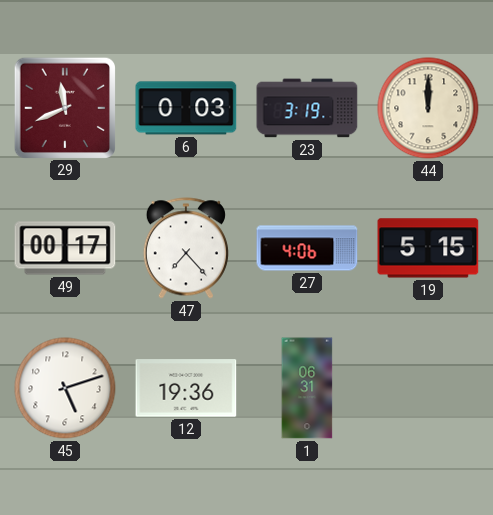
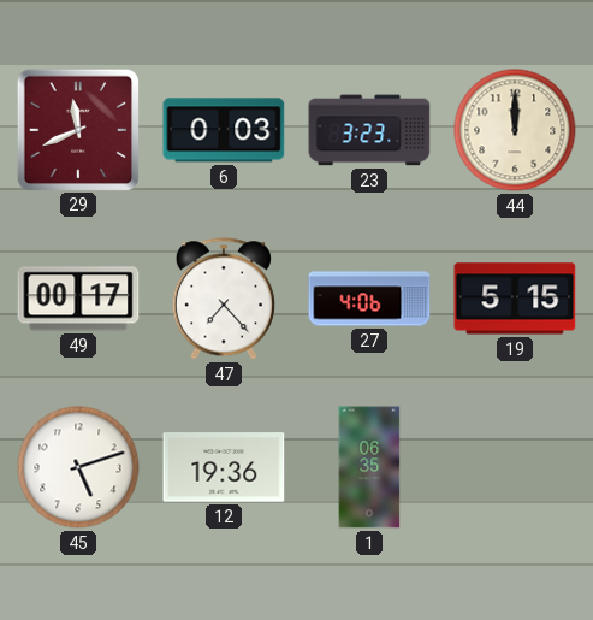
23: 3:19 -> 3:23 (369, 130)
1: 06:31 -> 06:35 (369, 467)
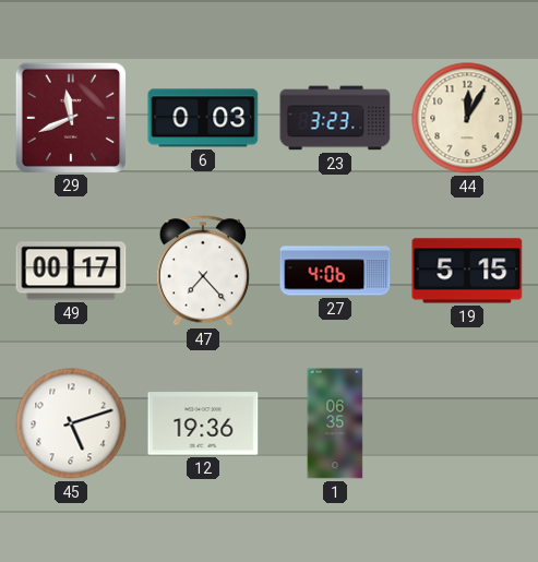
44: 12:00 -> 12:05 (467, 118)
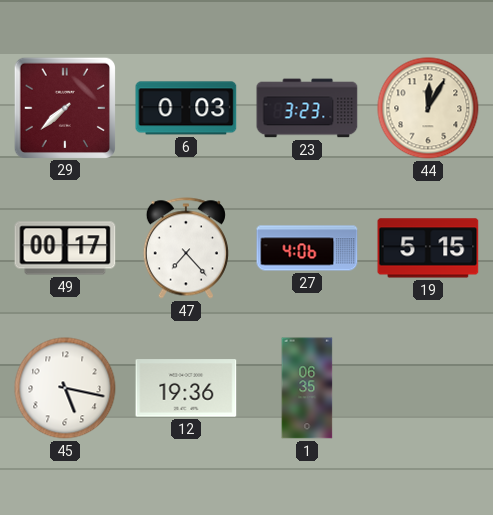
29: 11:41 -> 7:38 (64, 107)
45: 5:12 -> 5:17 (65, 388)
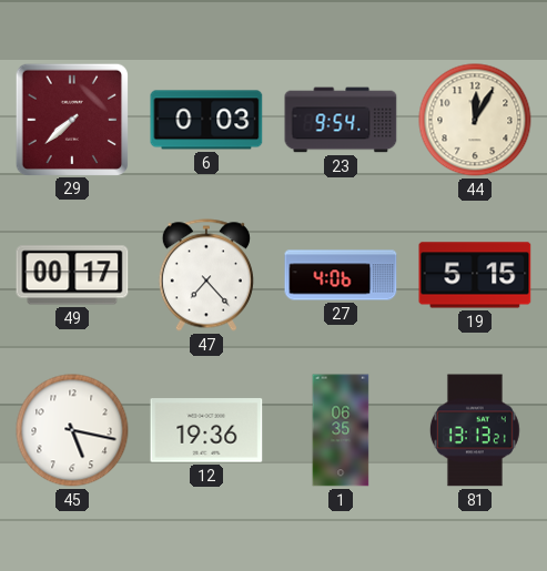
23: 3:23 -> 9:54 (341, 120)
81: none -> 13:13 (475, 430)
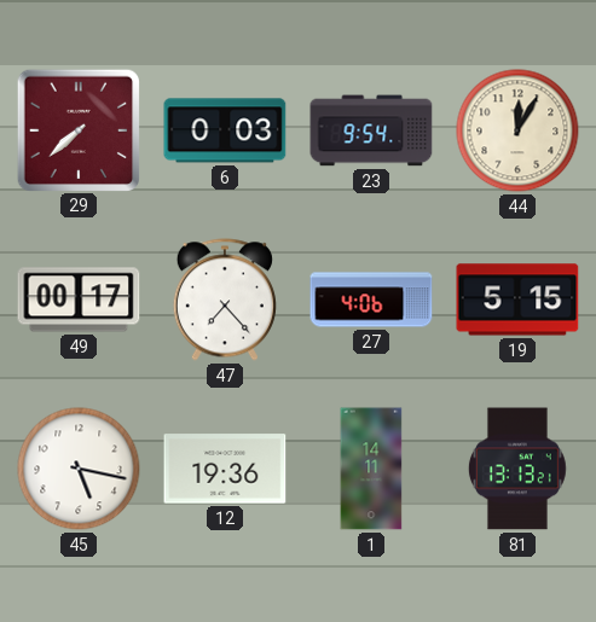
1: 06:35 -> 14:11 (371, 469)
